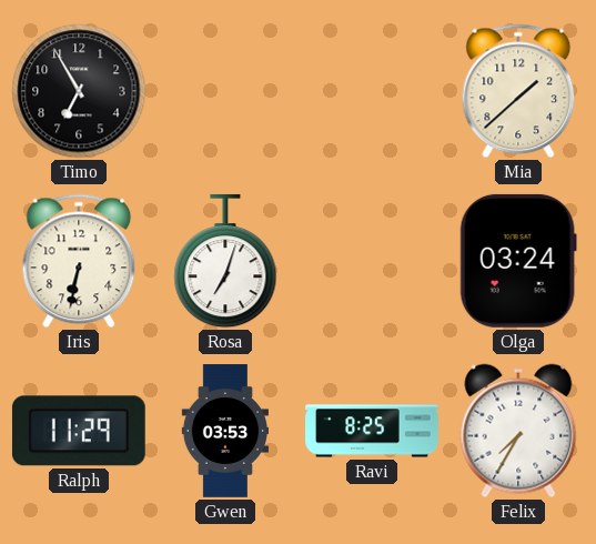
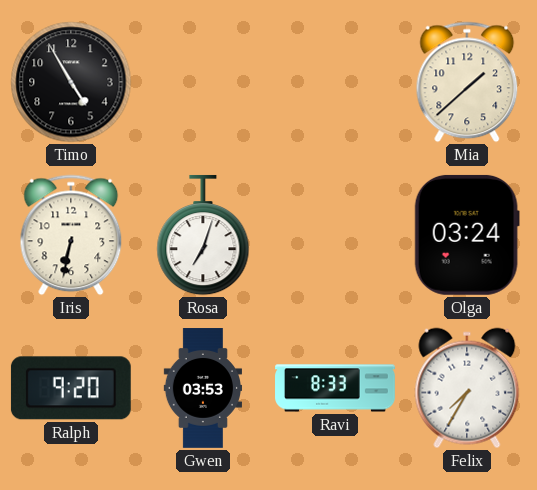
Timo: 6:55 -> 4:55 (71, 82)
Ralph: 11:29 -> 9:20 (71, 388)
Ravi: 8:25 -> 8:33 (335, 388)
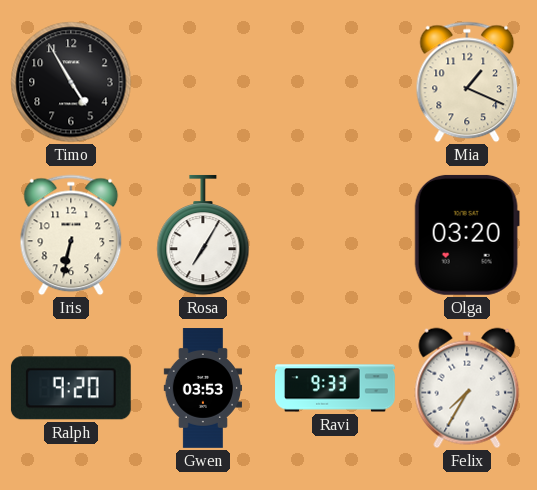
Mia: 1:38 -> 1:19 (467, 82)
Rosa: 7:03 -> 7:05 (203, 235)
Olga: 03:24 -> 03:20 (467, 235)
Ravi: 8:33 -> 9:33 (335, 388)
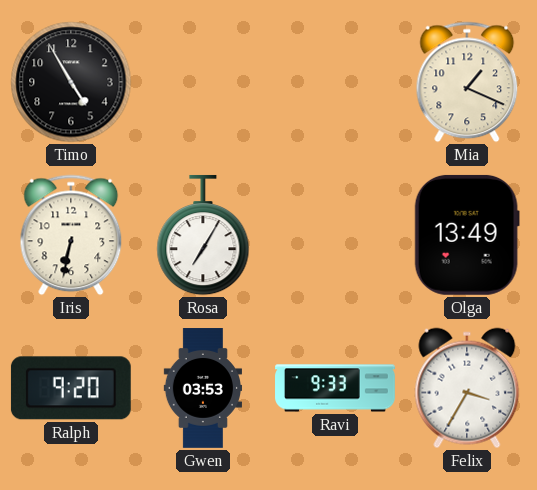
Olga: 03:20 -> 13:49 (467, 235)
Felix: 7:35 -> 3:35 (467, 388)
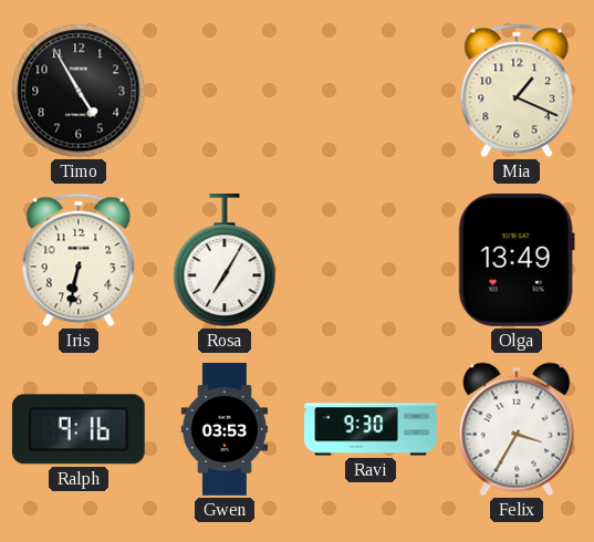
Ralph: 9:20 -> 9:16 (79, 429)
Ravi: 9:33 -> 9:30 (371, 429)
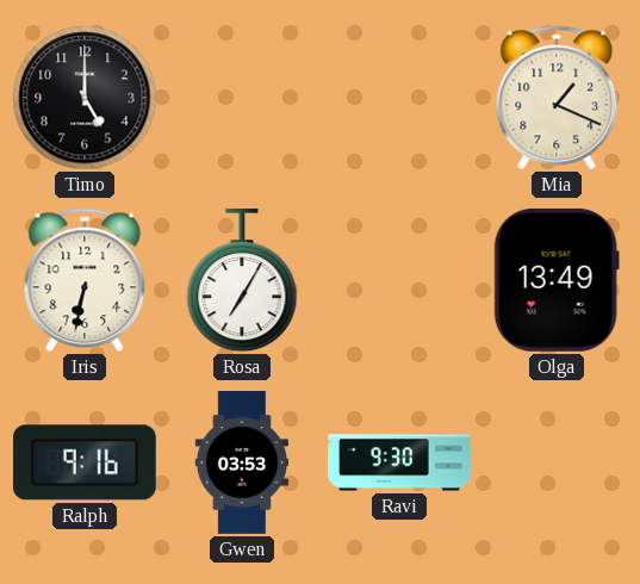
Timo: 4:55 -> 5:00 (85, 98)
Felix: 3:35 -> none (517, 429)
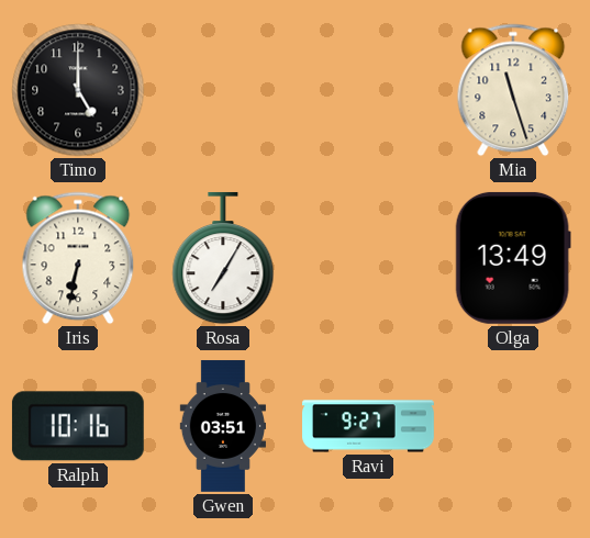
Mia: 1:19 -> 11:27 (513, 90)
Ralph: 9:16 -> 10:16 (78, 426)
Gwen: 03:53 -> 03:51 (222, 426)
Ravi: 9:30 -> 9:27 (368, 426)
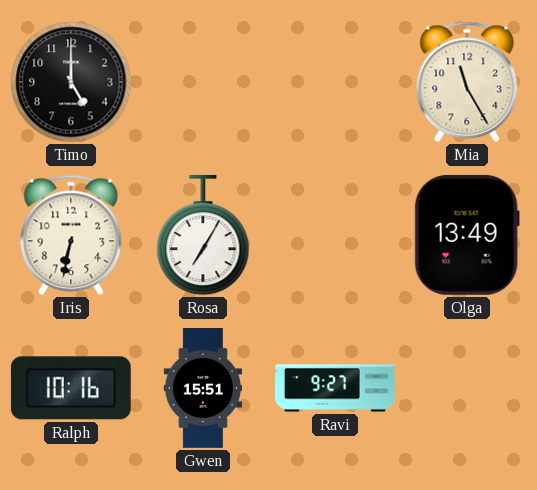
Mia: 11:27 -> 11:25 (467, 82)
Gwen: 03:51 -> 15:51 (202, 388)
